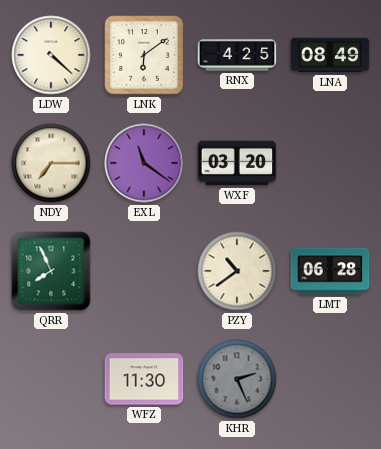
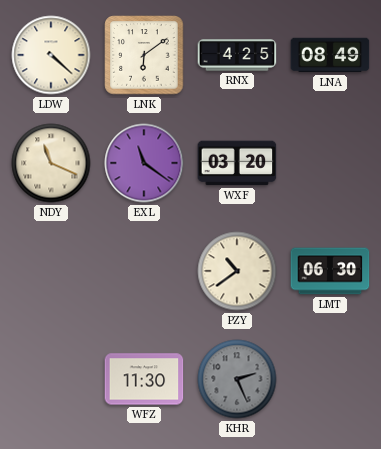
NDY: 7:15 -> 11:19 (51, 163)
QRR: 7:56 -> none (51, 271)
LMT: 06:28 -> 06:30 (330, 271)
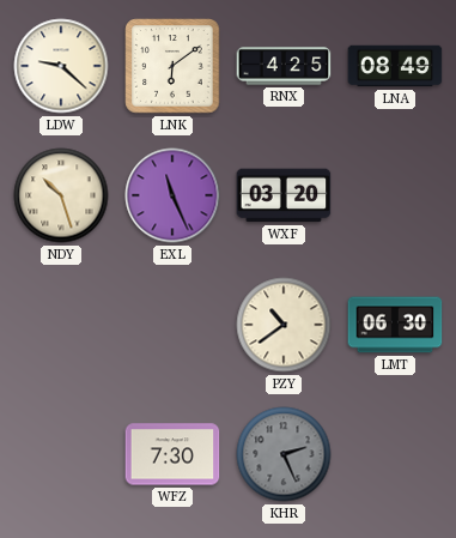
LDW: 4:22 -> 9:22 (61, 66)
NDY: 11:19 -> 10:27 (61, 195)
EXL: 11:21 -> 11:26 (172, 195)
WFZ: 11:30 -> 7:30 (172, 454)
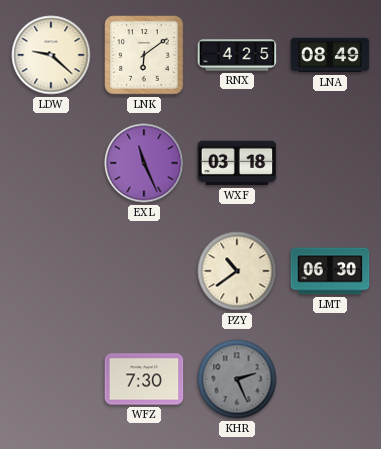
NDY: 10:27 -> none (61, 195)
WXF: 03:20 -> 03:18 (237, 163)
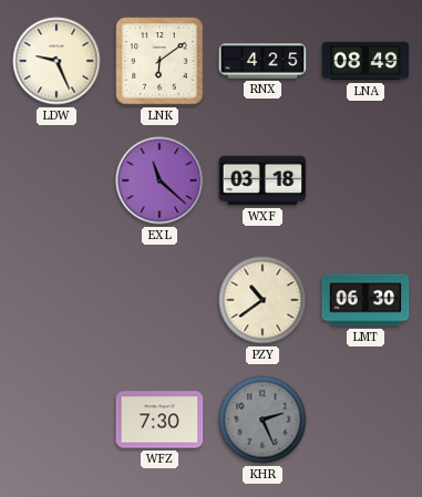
LDW: 9:22 -> 9:26 (56, 61)
EXL: 11:26 -> 11:22 (159, 180)
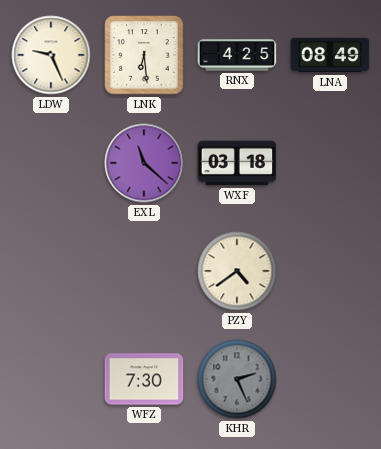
LNK: 6:09 -> 6:29 (144, 55)
PZY: 10:39 -> 4:39 (237, 271)
LMT: 06:30 -> none (366, 300)
